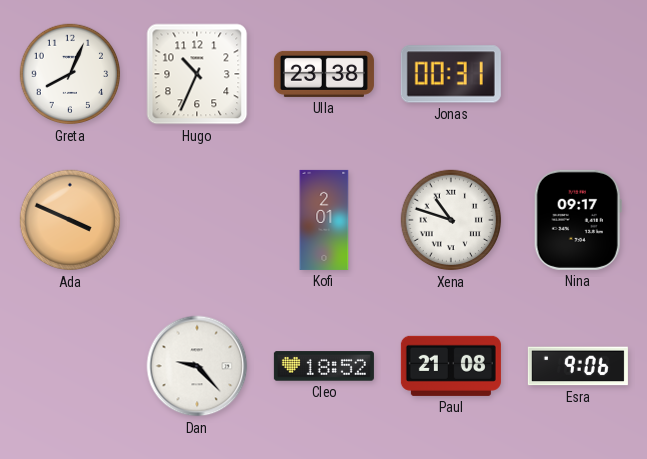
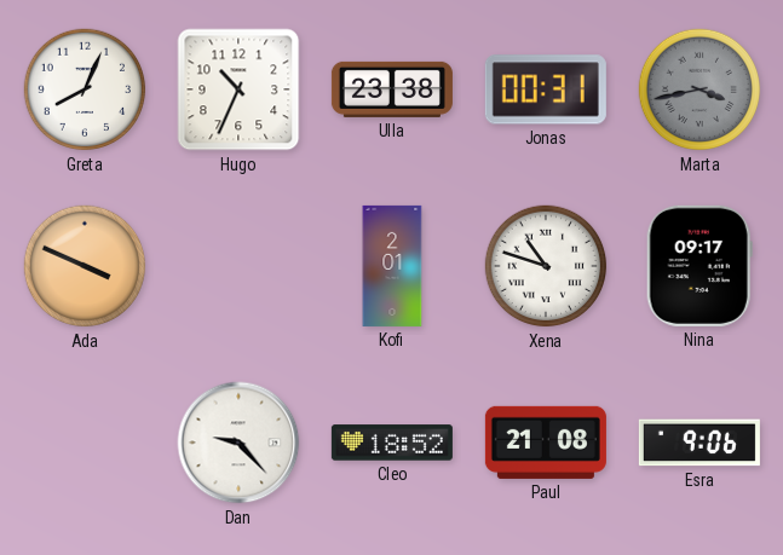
Marta: none -> 3:43 (699, 89)
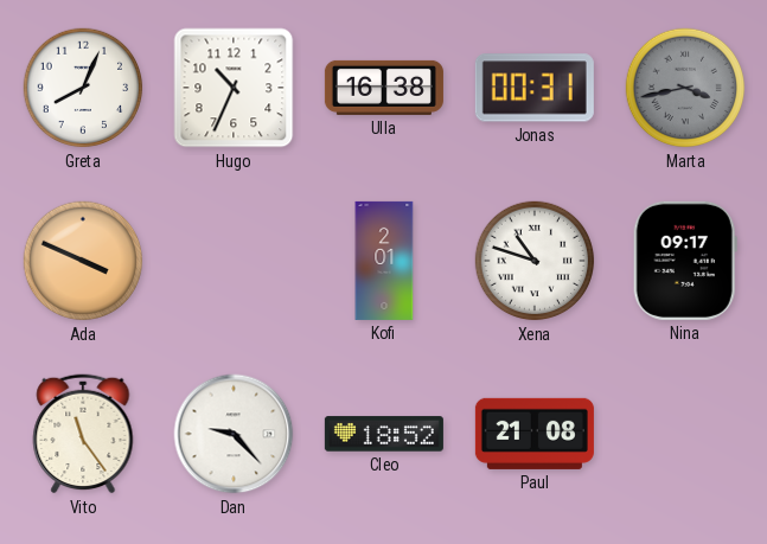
Ulla: 23:38 -> 16:38 (384, 88)
Vito: none -> 11:24 (83, 434)
Esra: 9:06 -> none (699, 443)
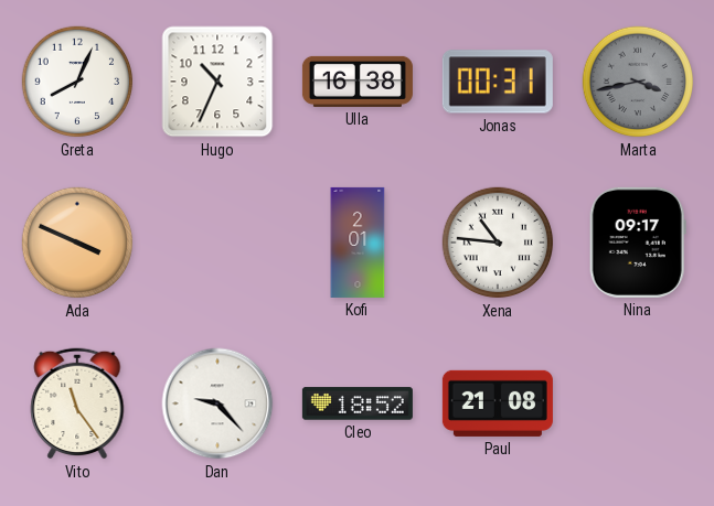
Xena: 10:48 -> 10:46 (498, 243)
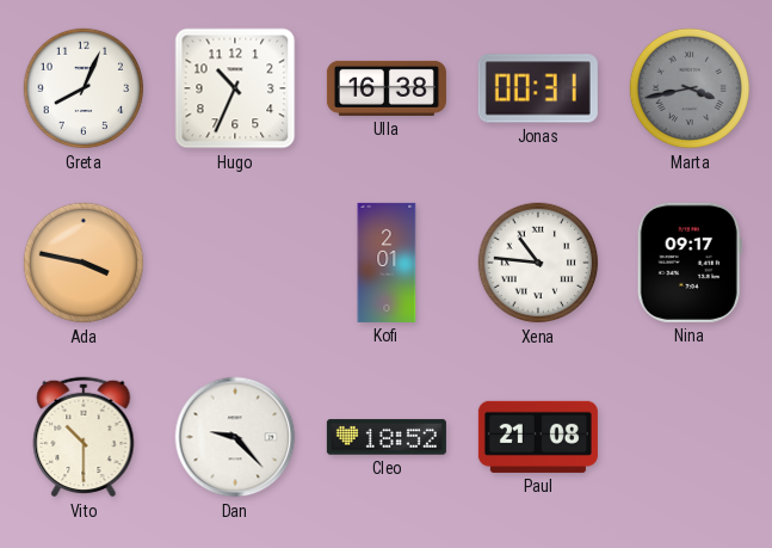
Ada: 3:49 -> 3:47 (84, 263)
Vito: 11:24 -> 10:30 (84, 437)
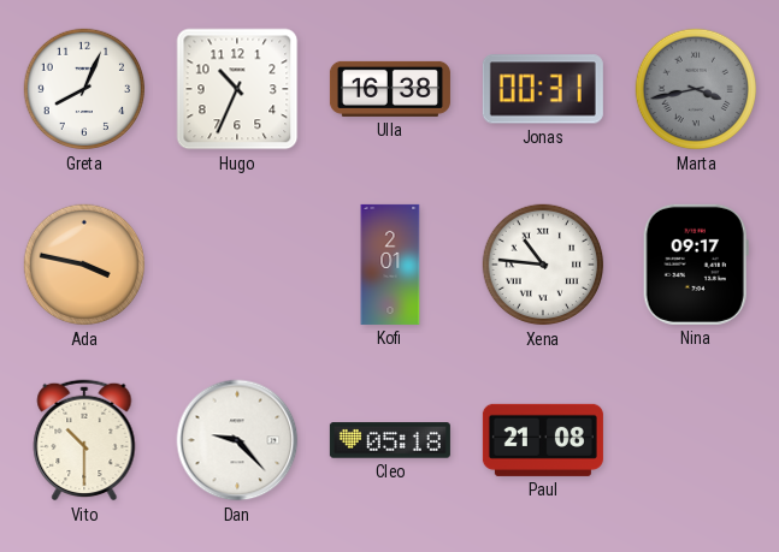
Cleo: 18:52 -> 05:18 (390, 440)
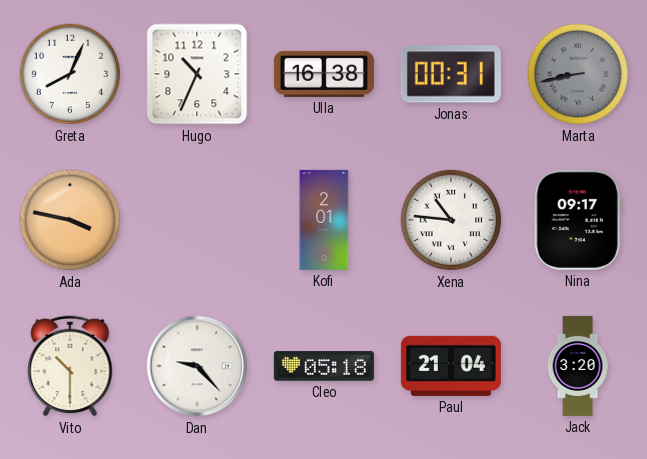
Marta: 3:43 -> 8:43 (578, 74)
Paul: 21:08 -> 21:04 (451, 366)
Jack: none -> 3:20 (578, 366)
